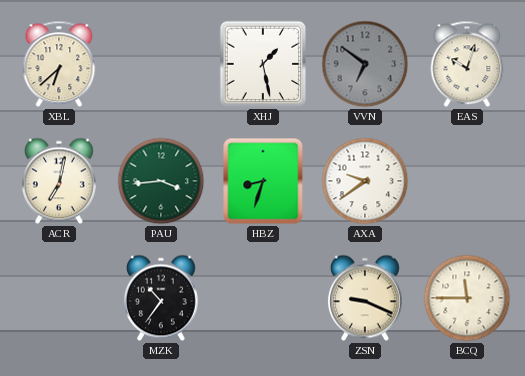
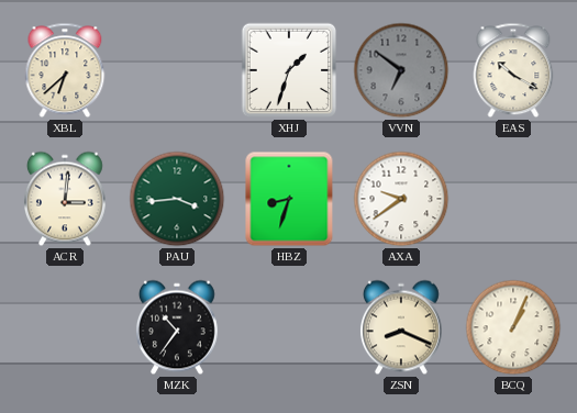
XHJ: 1:28 -> 1:33 (289, 70)
EAS: 10:03 -> 10:20 (513, 70)
ACR: 7:02 -> 3:01 (65, 199)
ZSN: 9:19 -> 8:19 (401, 327)
BCQ: 11:45 -> 1:04 (513, 327)
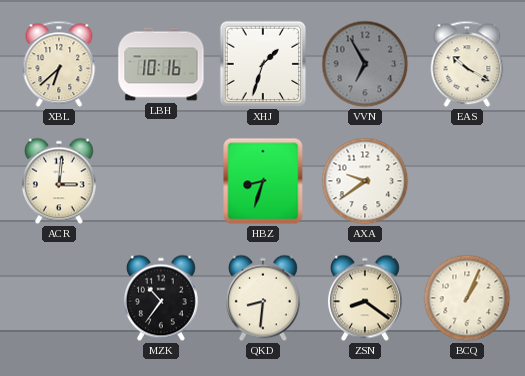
LBH: none -> 10:16 (161, 64)
VVN: 6:51 -> 6:55 (365, 64)
PAU: 3:44 -> none (177, 199)
QKD: none -> 8:31 (263, 298)
ZSN: 8:19 -> 8:21 (365, 298)
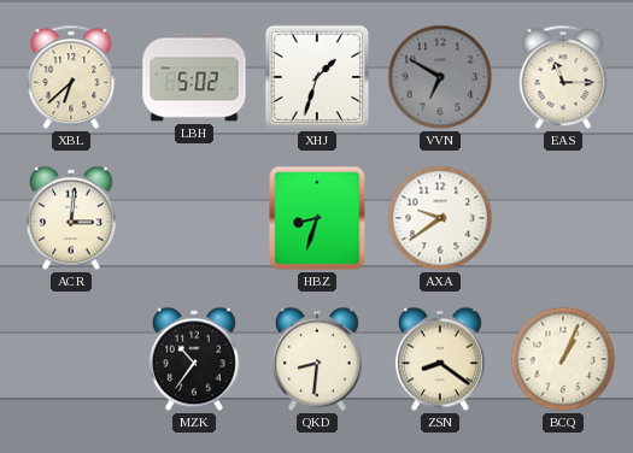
LBH: 10:16 -> 5:02 (194, 77)
VVN: 6:55 -> 6:50 (440, 77)
EAS: 10:20 -> 11:15 (563, 77)
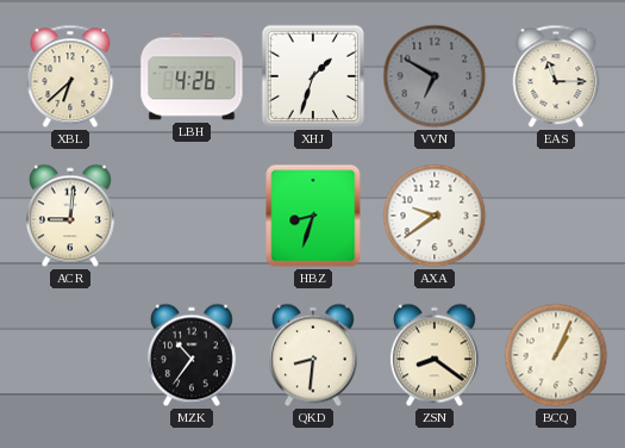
LBH: 5:02 -> 4:26 (192, 76)
ACR: 3:01 -> 9:01 (70, 216)
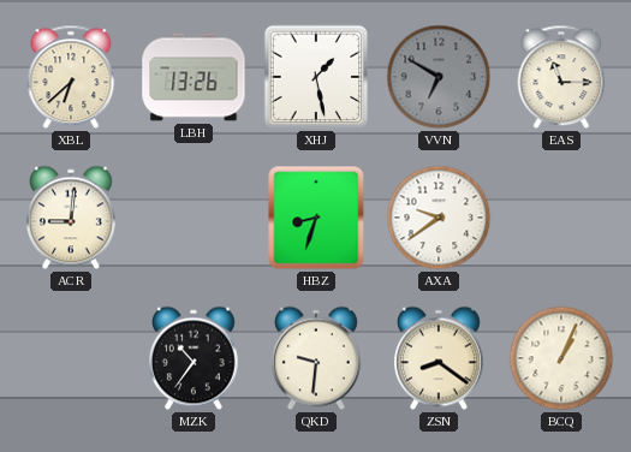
LBH: 4:26 -> 13:26 (194, 77)
XHJ: 1:33 -> 1:28 (316, 77)
QKD: 8:31 -> 9:31 (316, 358)
